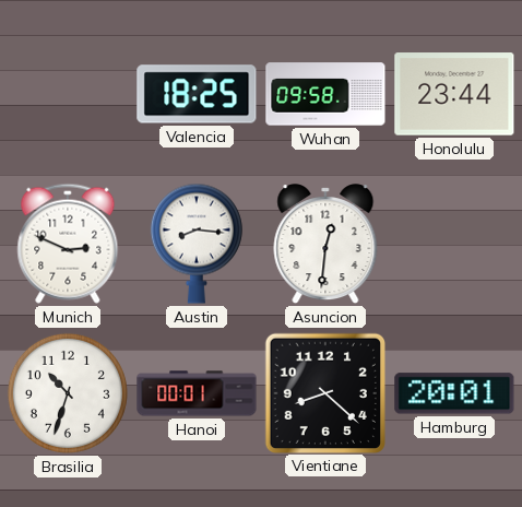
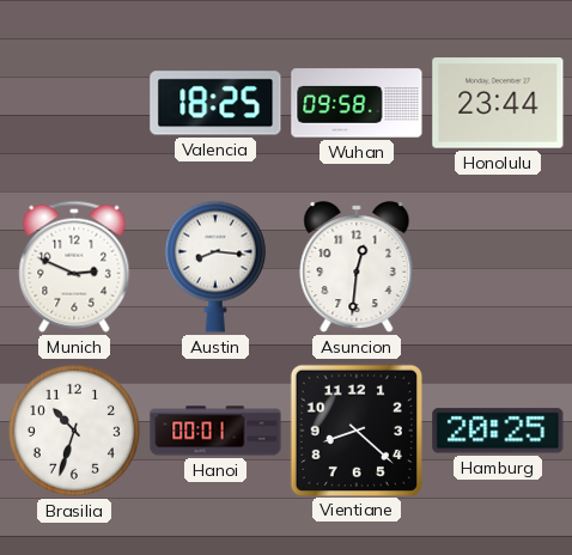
Hamburg: 20:01 -> 20:25 (498, 431)
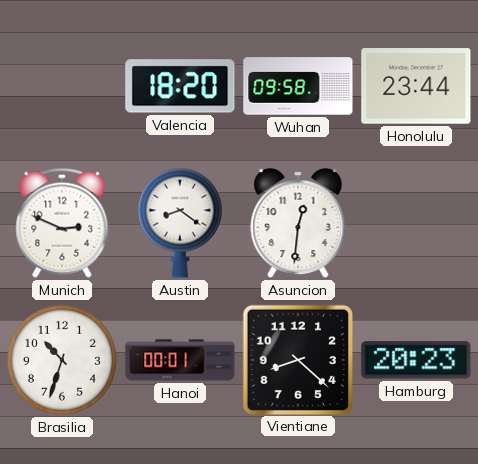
Valencia: 18:25 -> 18:20 (180, 86)
Austin: 8:16 -> 8:21 (180, 223)
Hamburg: 20:25 -> 20:23 (416, 360)
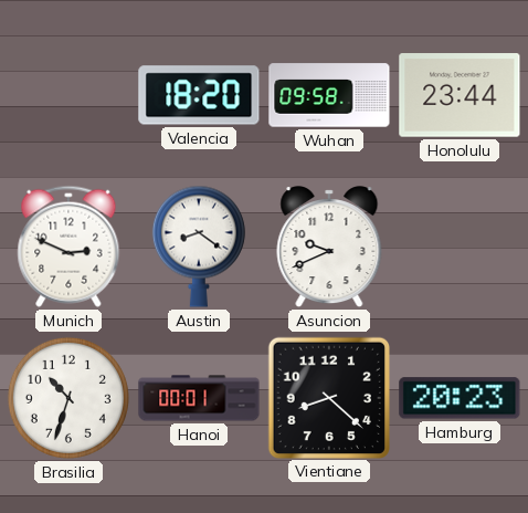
Asuncion: 12:31 -> 9:41 (329, 248)
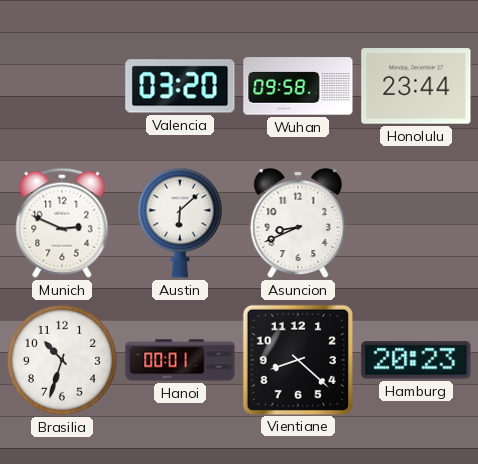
Valencia: 18:20 -> 03:20 (180, 86)
Austin: 8:21 -> 6:08 (180, 223)
Asuncion: 9:41 -> 8:41 (298, 224)
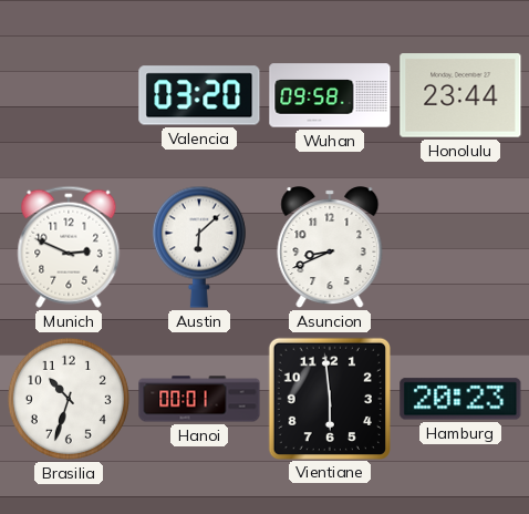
Vientiane: 8:22 -> 5:59 (329, 398)
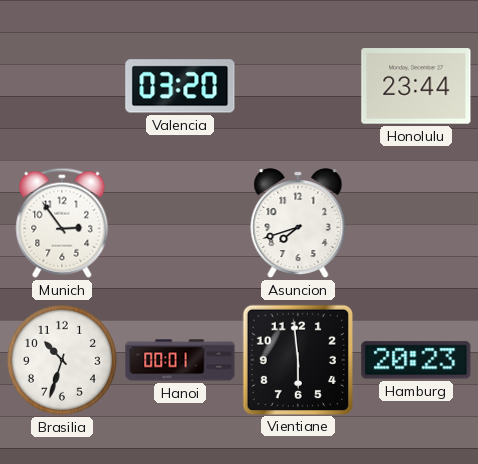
Wuhan: 09:58 -> none (330, 95)
Munich: 2:49 -> 2:54 (62, 223)
Austin: 6:08 -> none (199, 247)
Asuncion: 8:41 -> 7:42 (298, 224)
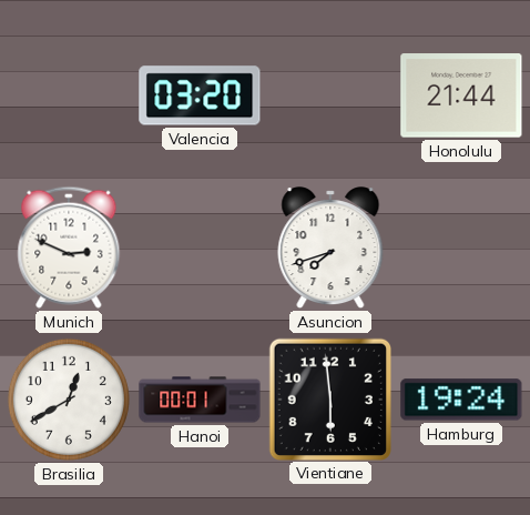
Honolulu: 23:44 -> 21:44 (461, 95)
Munich: 2:54 -> 2:49 (69, 248)
Brasilia: 10:33 -> 12:40 (69, 400)
Hamburg: 20:23 -> 19:24 (461, 400)
